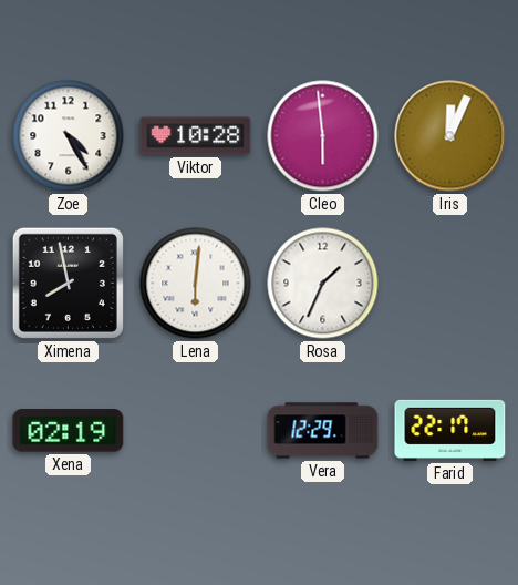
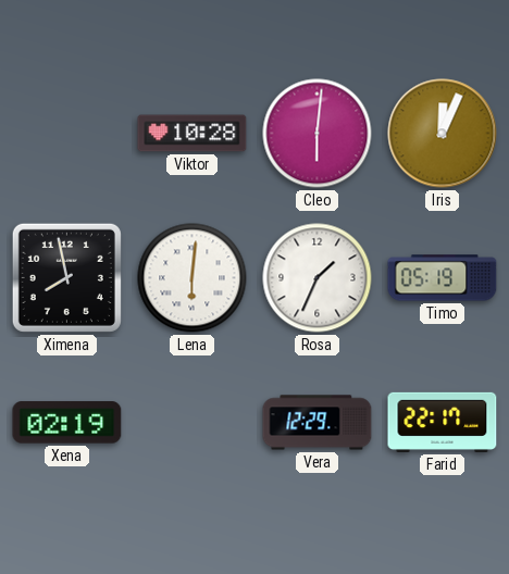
Zoe: 4:25 -> none (69, 136)
Cleo: 5:59 -> 6:01 (318, 134)
Timo: none -> 05:19 (443, 278)
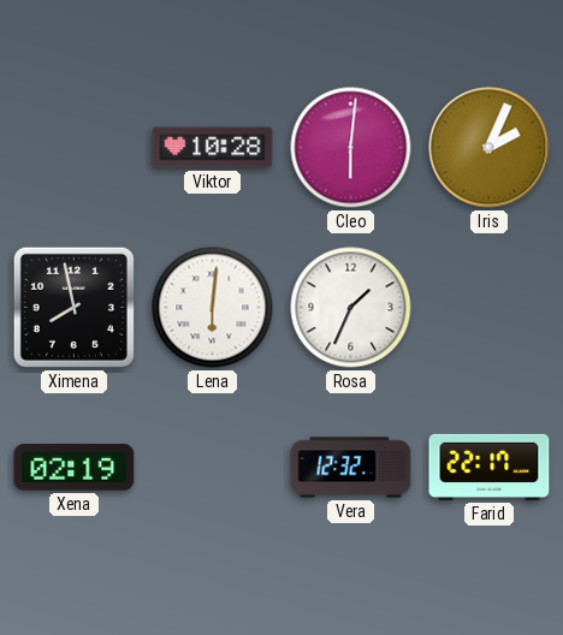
Iris: 12:04 -> 2:04 (490, 148)
Timo: 05:19 -> none (443, 278)
Vera: 12:29 -> 12:32 (351, 468)
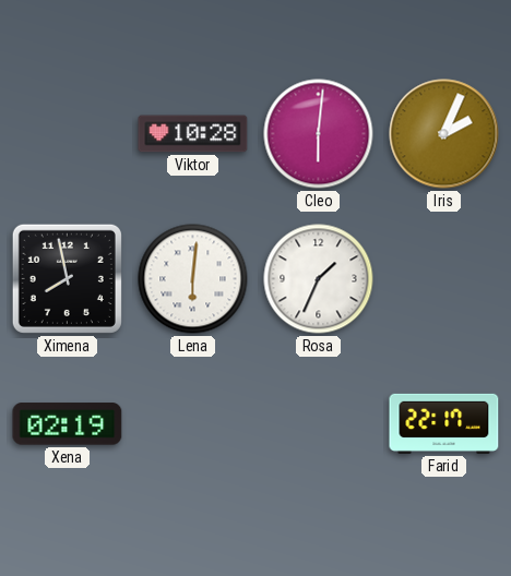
Vera: 12:32 -> none (351, 468)
